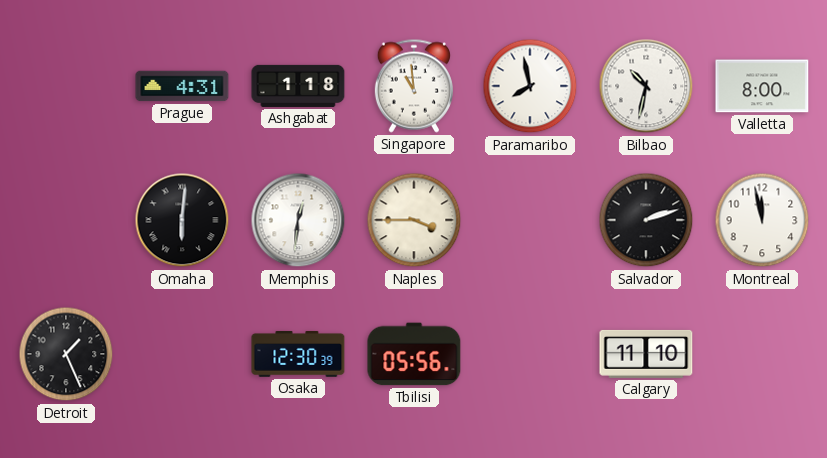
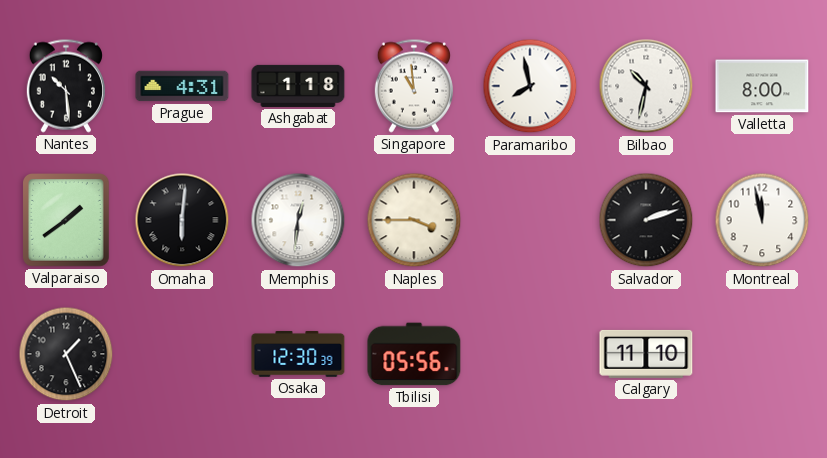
Nantes: none -> 10:29 (66, 86)
Valparaiso: none -> 1:39 (67, 221)
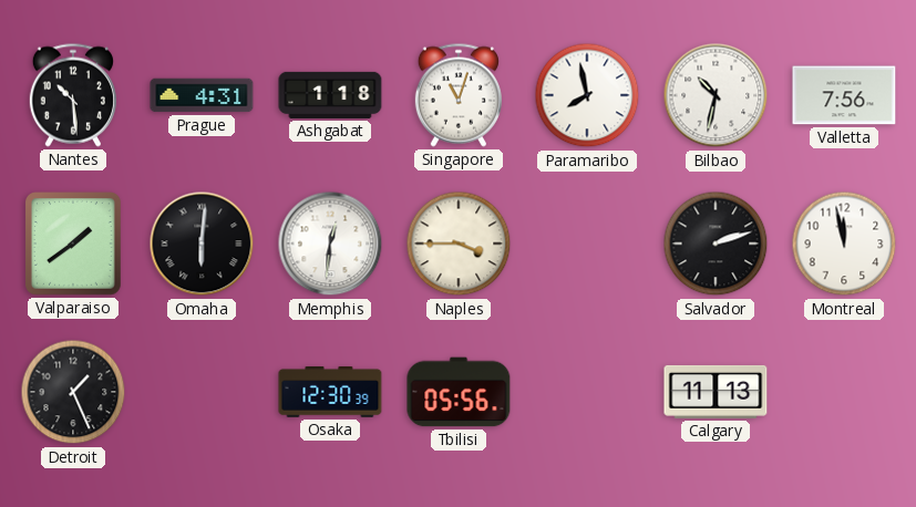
Singapore: 10:59 -> 11:03 (459, 95)
Valletta: 8:00 -> 7:56 (844, 95)
Calgary: 11:10 -> 11:13 (716, 392)
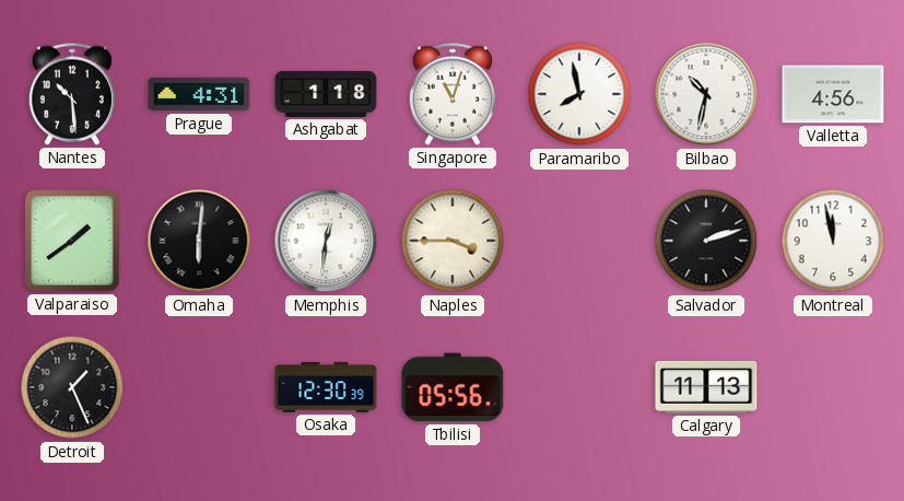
Valletta: 7:56 -> 4:56 (833, 94)
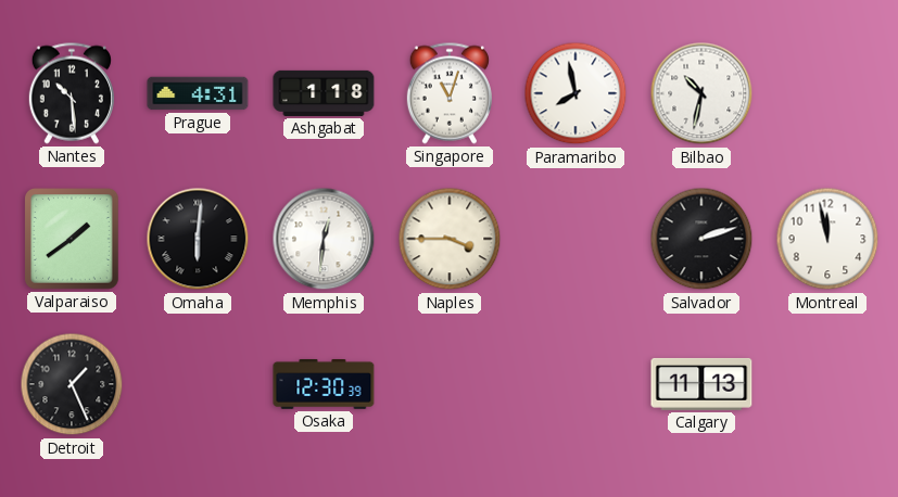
Valletta: 4:56 -> none (833, 94)
Tbilisi: 05:56 -> none (453, 387)
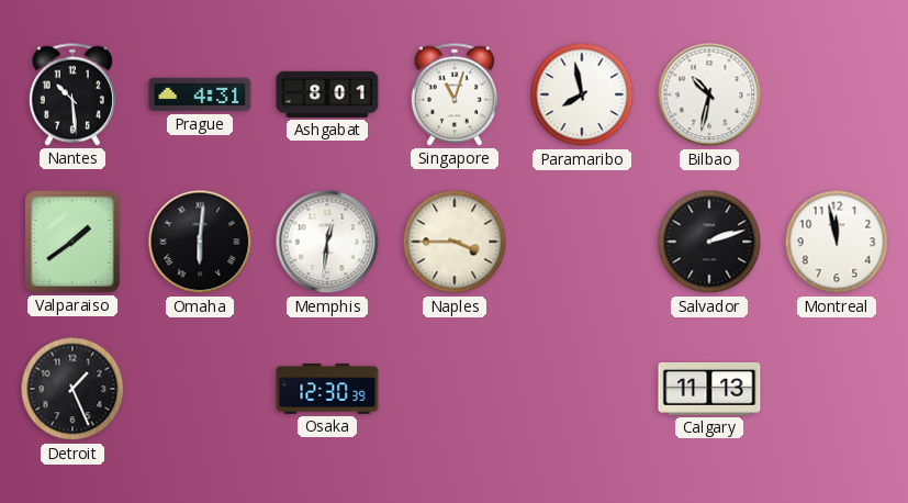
Ashgabat: 1:18 -> 8:01 (327, 94)
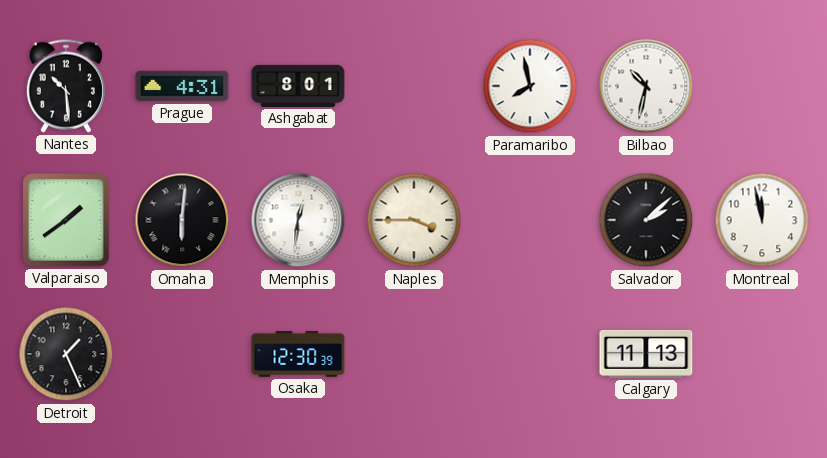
Singapore: 11:03 -> none (455, 94)
Salvador: 2:12 -> 2:08 (646, 220)
